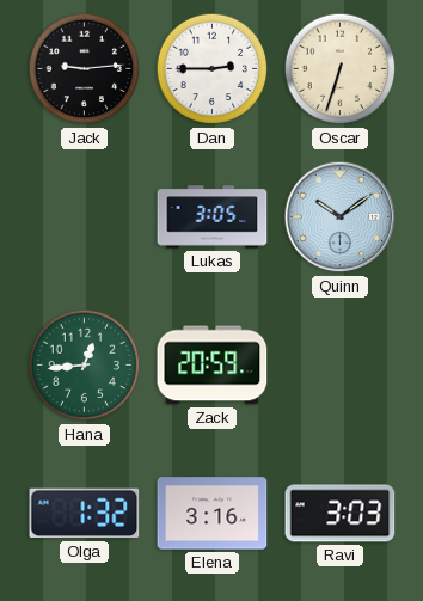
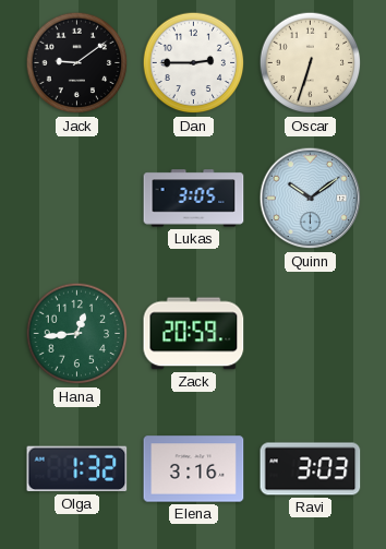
Jack: 9:14 -> 9:09 (77, 63)
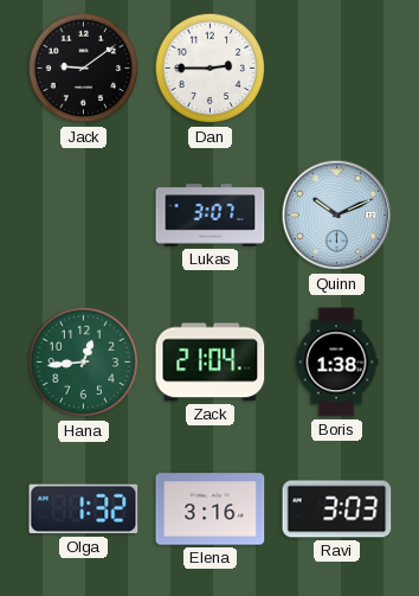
Oscar: 6:33 -> none (311, 63)
Lukas: 3:05 -> 3:07 (211, 216)
Quinn: 10:09 -> 10:11 (337, 216)
Zack: 20:59 -> 21:04 (211, 363)
Boris: none -> 1:38 (336, 363)
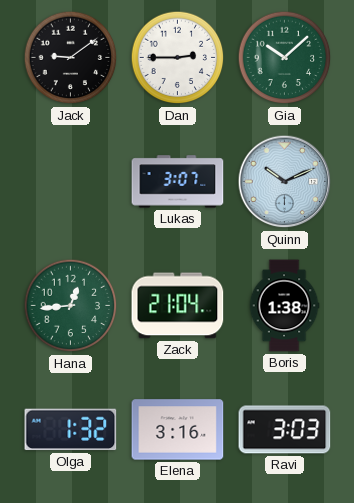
Gia: none -> 10:08 (285, 58)
